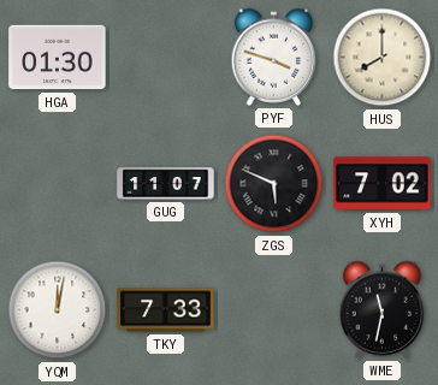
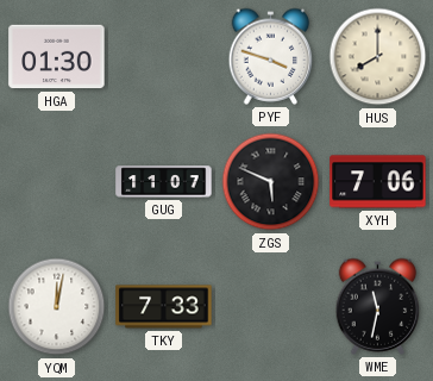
XYH: 7:02 -> 7:06 (378, 182)
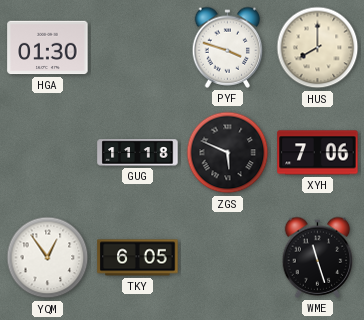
GUG: 11:07 -> 11:18 (138, 153)
YQM: 12:02 -> 12:54 (48, 258)
TKY: 7:33 -> 6:05 (138, 258)
WME: 11:32 -> 11:27 (318, 257)
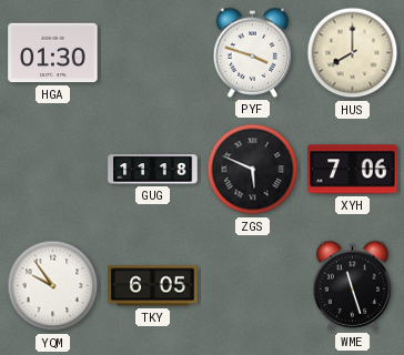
YQM: 12:54 -> 9:54 (53, 286)
